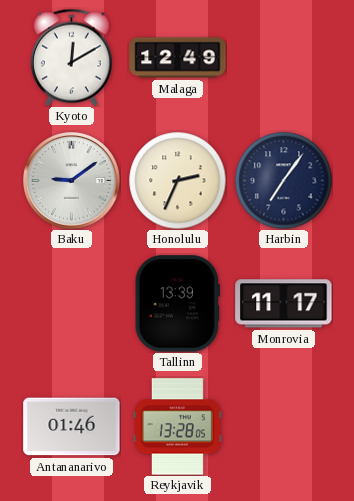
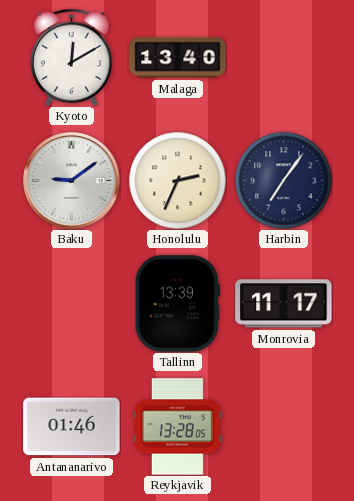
Malaga: 12:49 -> 13:40 (178, 58)
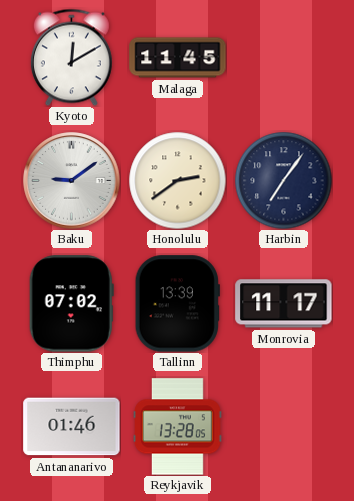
Malaga: 13:40 -> 11:45 (178, 58)
Honolulu: 2:34 -> 2:39 (177, 180)
Thimphu: none -> 07:02 (71, 304)
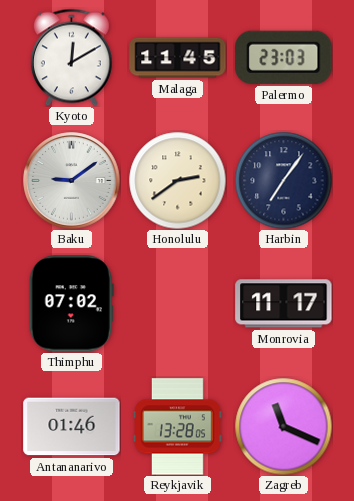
Palermo: none -> 23:03 (284, 57)
Tallinn: 13:39 -> none (177, 304)
Zagreb: none -> 11:19 (283, 426)
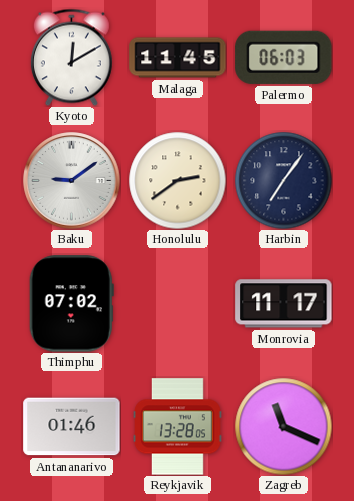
Palermo: 23:03 -> 06:03 (284, 57)
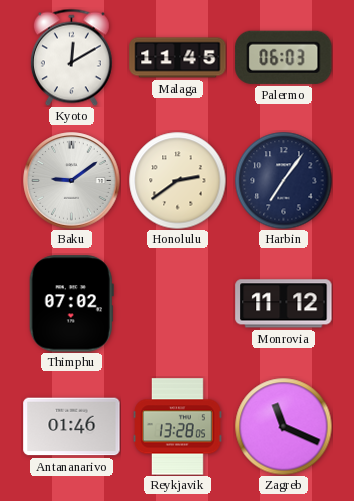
Monrovia: 11:17 -> 11:12 (284, 304)
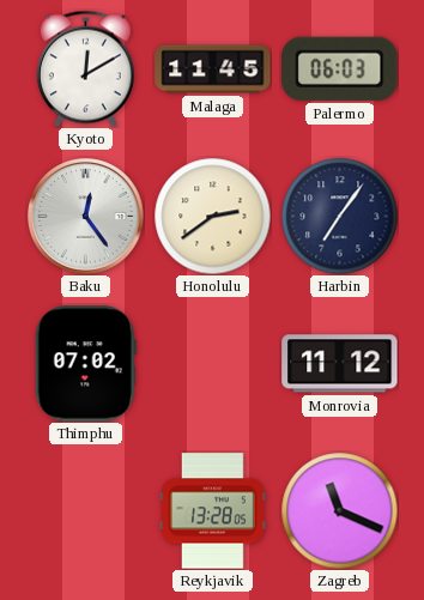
Baku: 9:09 -> 12:24 (86, 217)
Antananarivo: 01:46 -> none (72, 427)
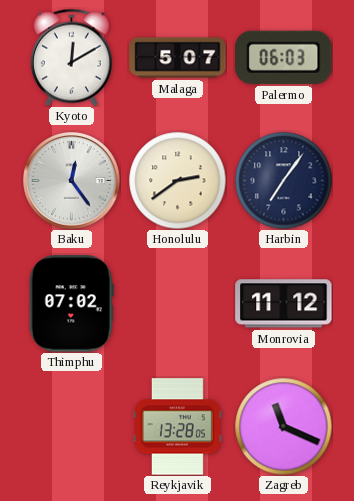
Malaga: 11:45 -> 5:07 (178, 58)
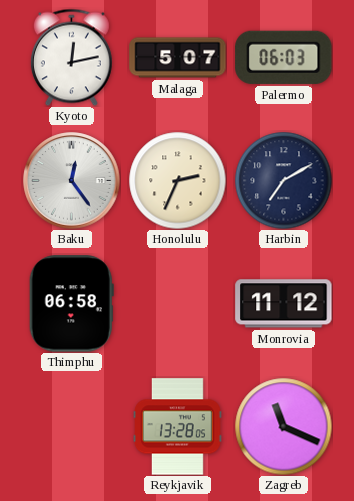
Kyoto: 12:10 -> 12:13 (71, 57)
Honolulu: 2:39 -> 2:34 (177, 180)
Harbin: 7:06 -> 7:10 (283, 180)
Thimphu: 07:02 -> 06:58 (71, 304)
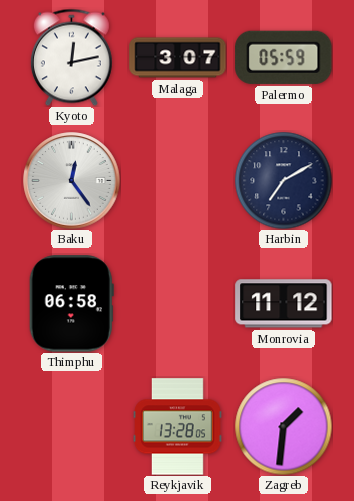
Malaga: 5:07 -> 3:07 (178, 58)
Palermo: 06:03 -> 05:59 (284, 57)
Honolulu: 2:34 -> none (177, 180)
Zagreb: 11:19 -> 1:31 (283, 426)
